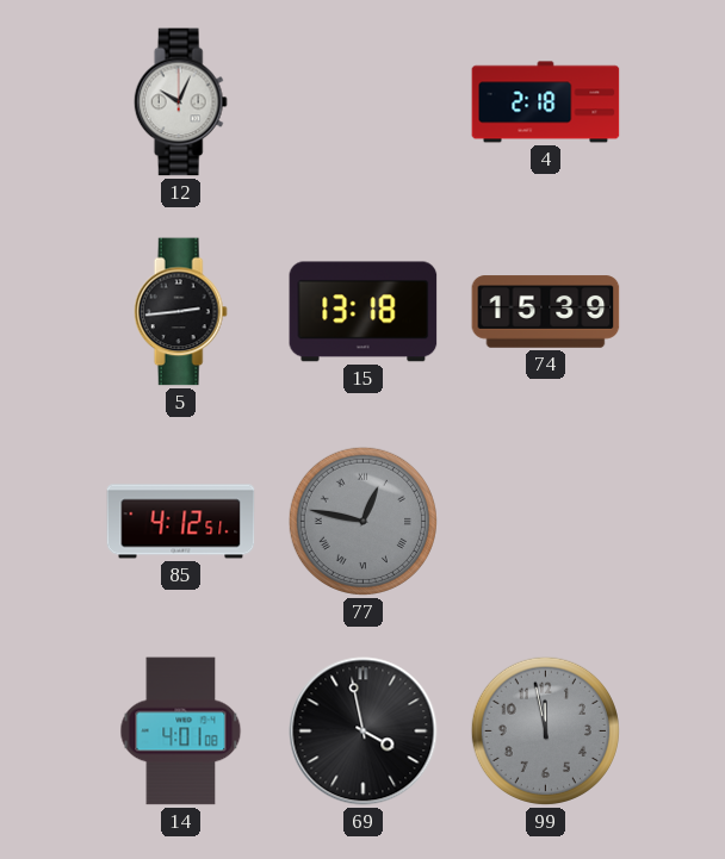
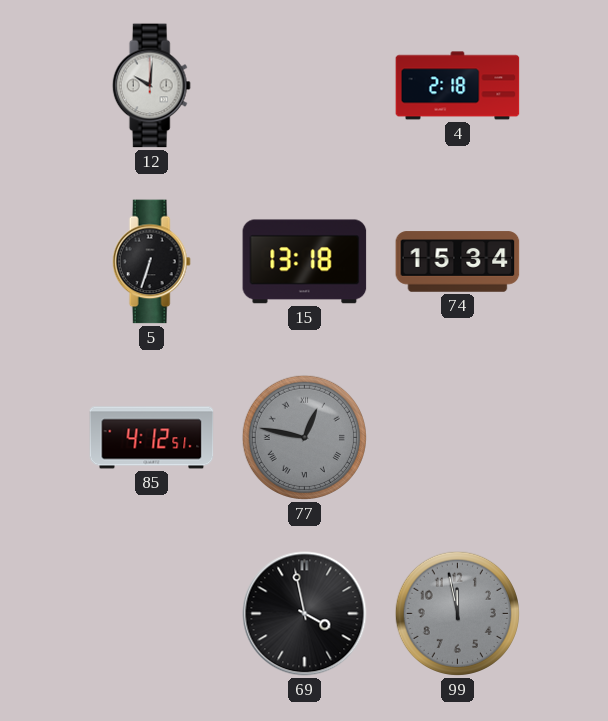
12: 10:04 -> 10:01 (151, 86)
5: 2:44 -> 6:33 (151, 262)
74: 15:39 -> 15:34 (458, 262)
14: 4:01 -> none (181, 732)
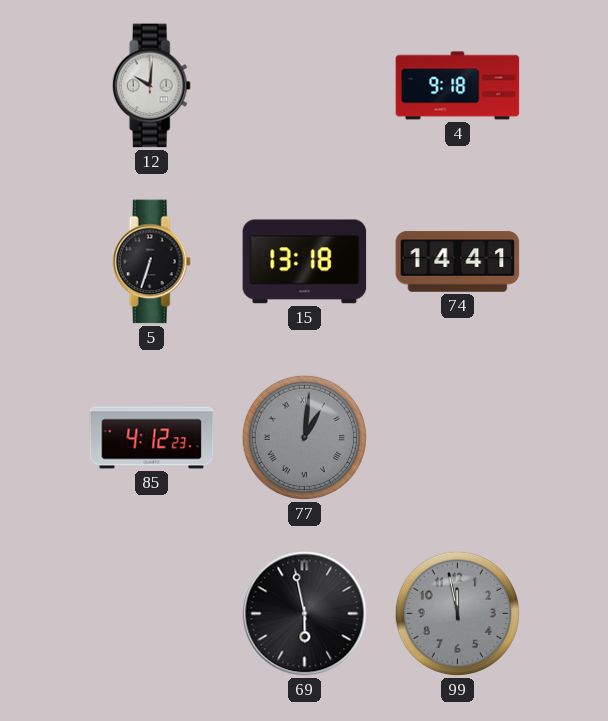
4: 2:18 -> 9:18 (458, 86)
74: 15:34 -> 14:41 (458, 262)
85: 4:12:51 -> 4:12:23 (152, 438)
77: 12:47 -> 1:01 (304, 437)
69: 3:58 -> 5:58 (305, 614)
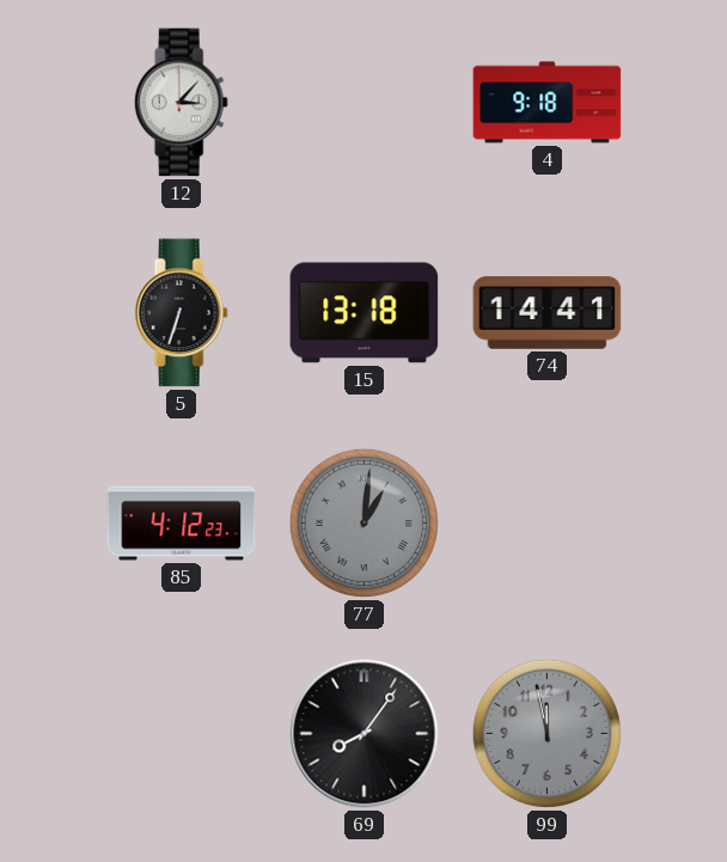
12: 10:01 -> 3:07 (181, 103)
69: 5:58 -> 8:06 (365, 734)
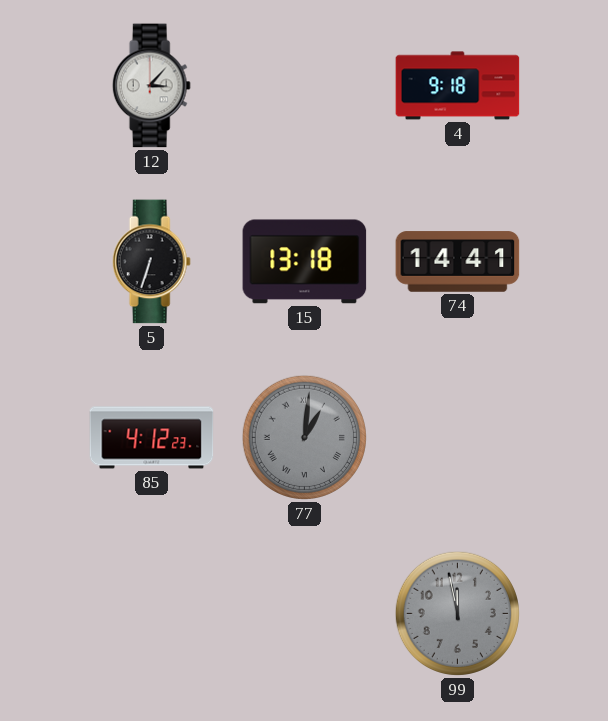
69: 8:06 -> none (365, 734)
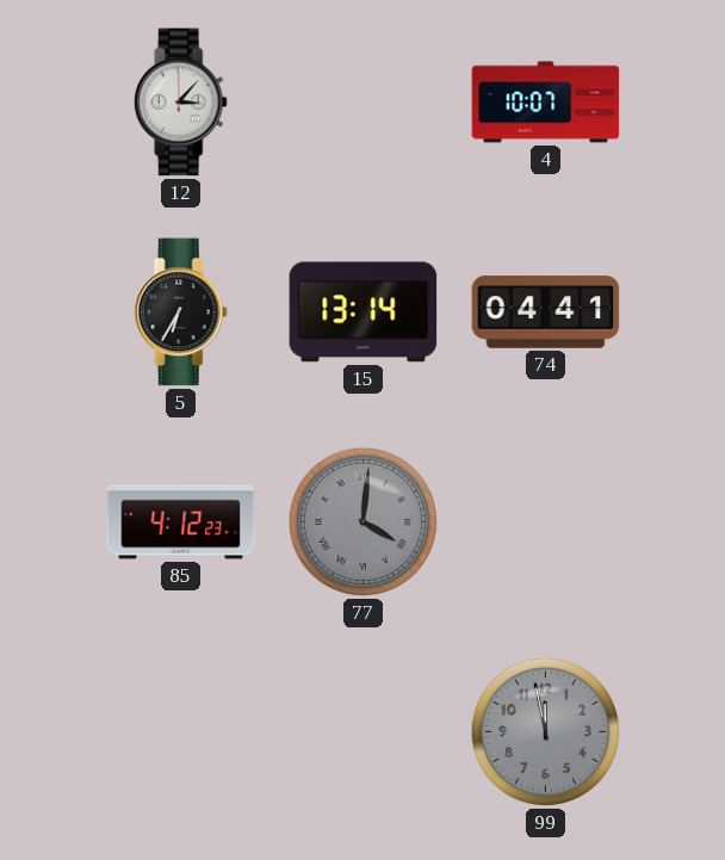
4: 9:18 -> 10:07 (546, 103)
5: 6:33 -> 6:35 (180, 313)
15: 13:18 -> 13:14 (364, 313)
74: 14:41 -> 04:41 (546, 313)
77: 1:01 -> 4:01 (362, 521)
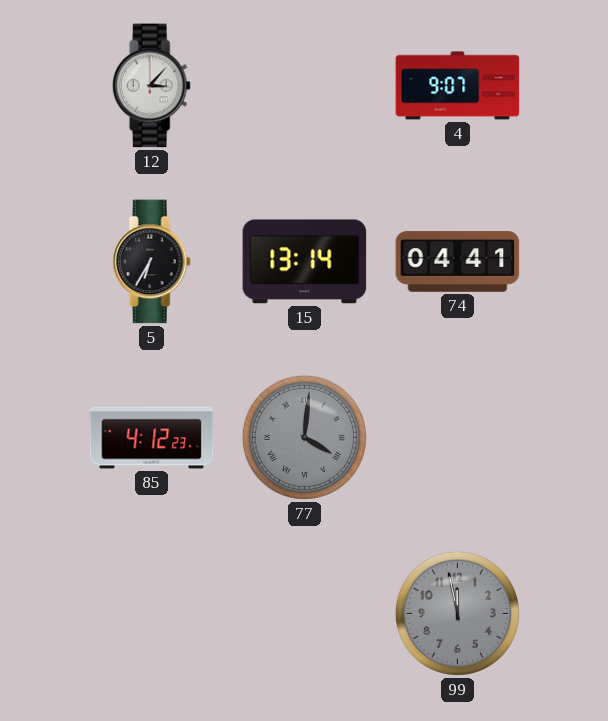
4: 10:07 -> 9:07 (458, 86)
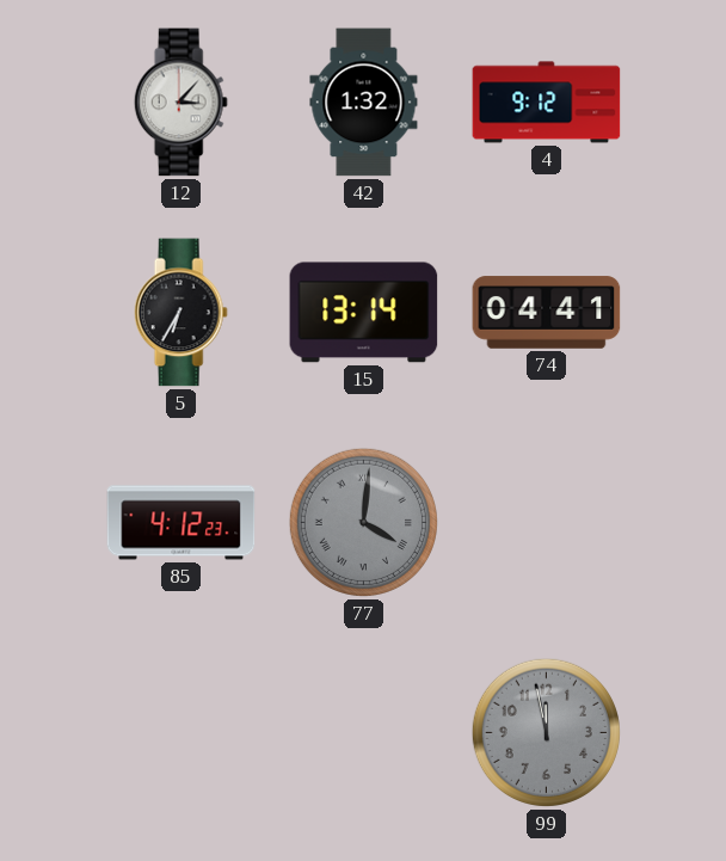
42: none -> 1:32 (364, 103)
4: 9:07 -> 9:12 (547, 103)
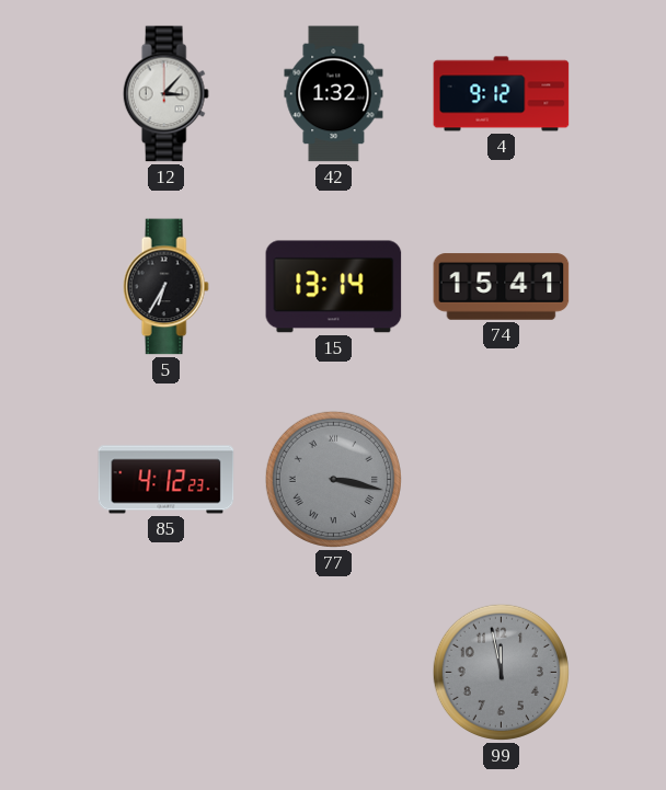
74: 04:41 -> 15:41 (502, 287)
77: 4:01 -> 3:17 (333, 479)
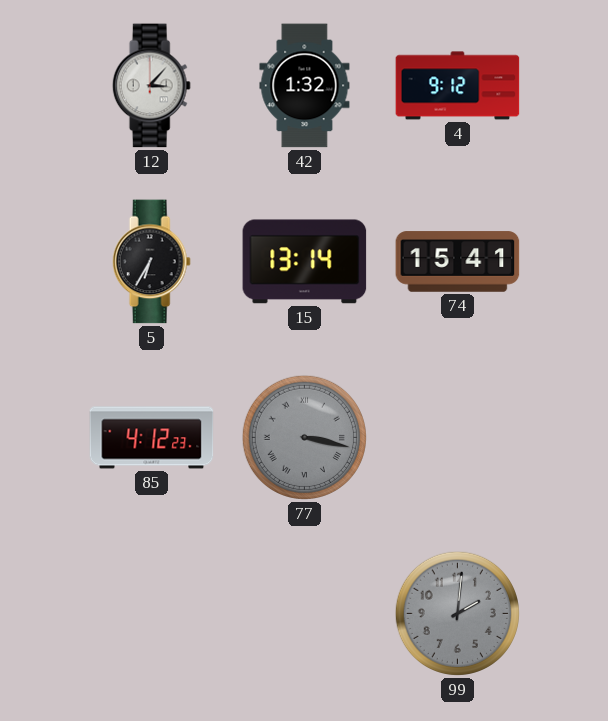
99: 11:58 -> 2:01 (457, 613)
